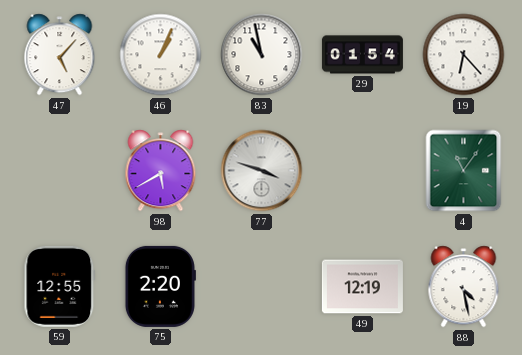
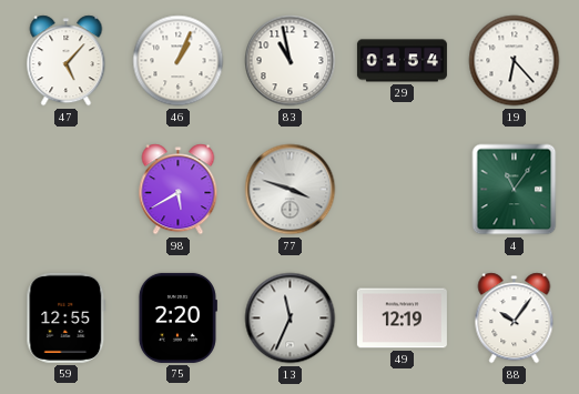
13: none -> 11:34 (291, 319)
88: 4:28 -> 10:06 (515, 319)
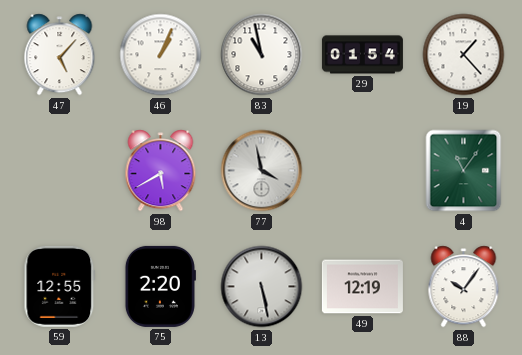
19: 6:23 -> 1:23 (464, 55)
77: 3:48 -> 3:58 (262, 171)
13: 11:34 -> 5:28 (262, 287)
